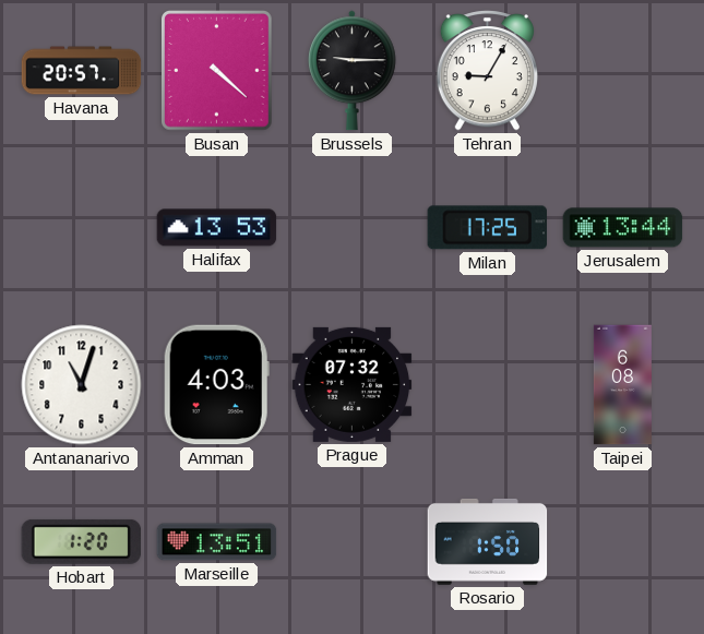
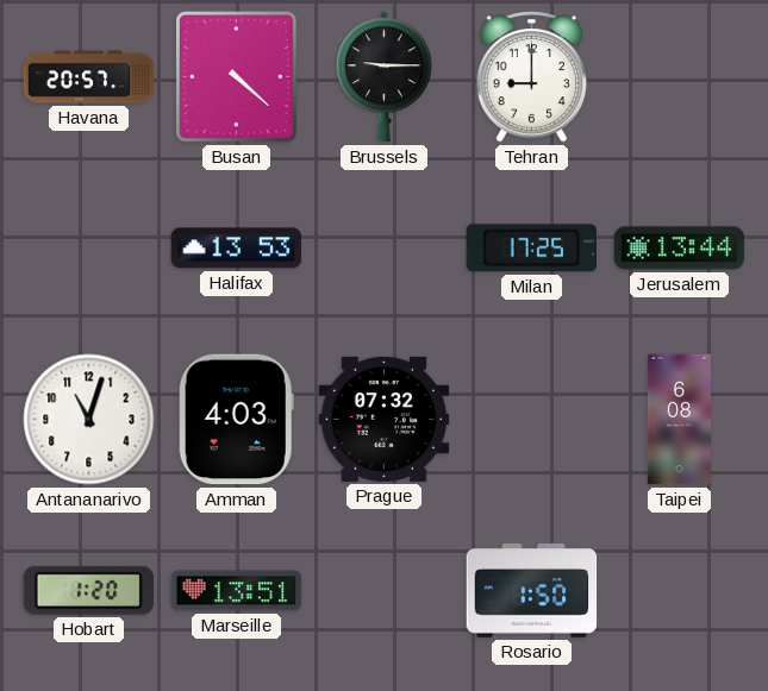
Tehran: 9:05 -> 9:00 (531, 77)
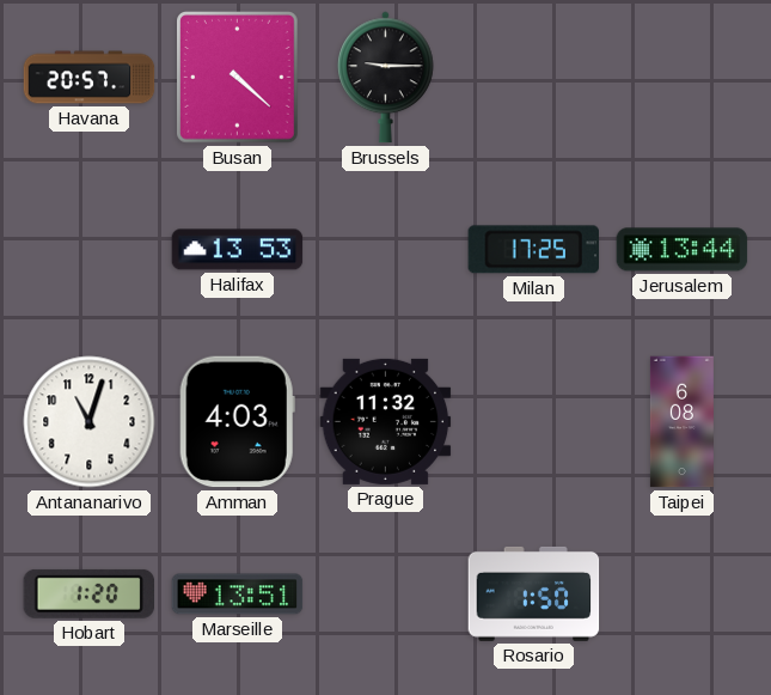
Tehran: 9:00 -> none (531, 77)
Prague: 07:32 -> 11:32 (386, 421)
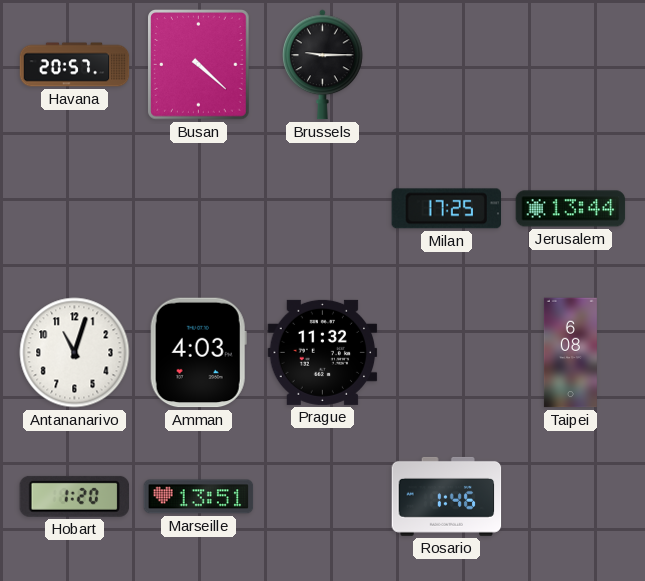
Halifax: 13:53 -> none (238, 250)
Rosario: 1:50 -> 1:46 (447, 496)
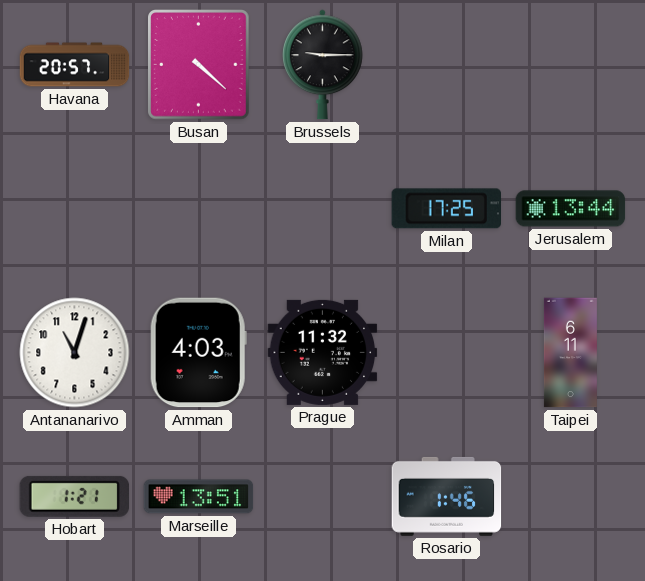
Taipei: 6:08 -> 6:11 (570, 353)
Hobart: 1:20 -> 1:21 (74, 496)
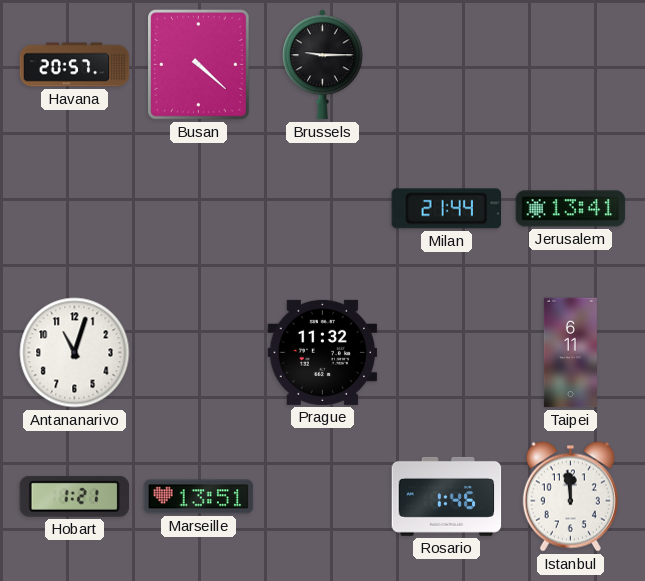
Milan: 17:25 -> 21:44 (446, 209)
Jerusalem: 13:44 -> 13:41 (571, 209)
Amman: 4:03 -> none (198, 353)
Istanbul: none -> 11:59 (570, 497)
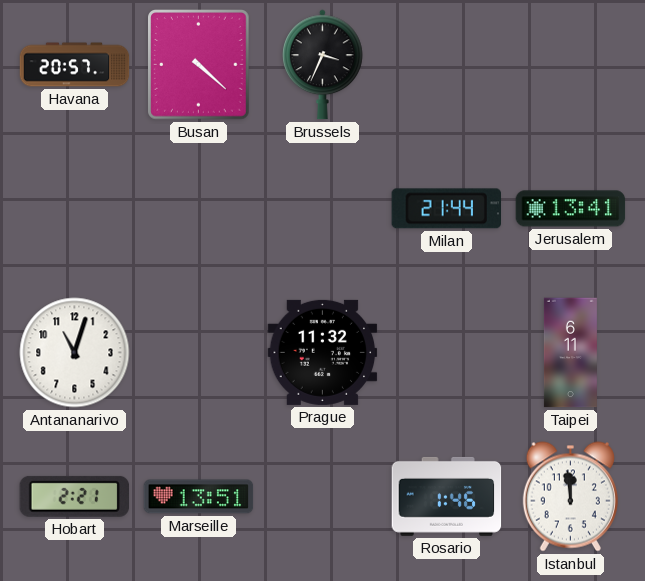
Brussels: 9:15 -> 3:34 (323, 65)
Hobart: 1:21 -> 2:21 (74, 496)
